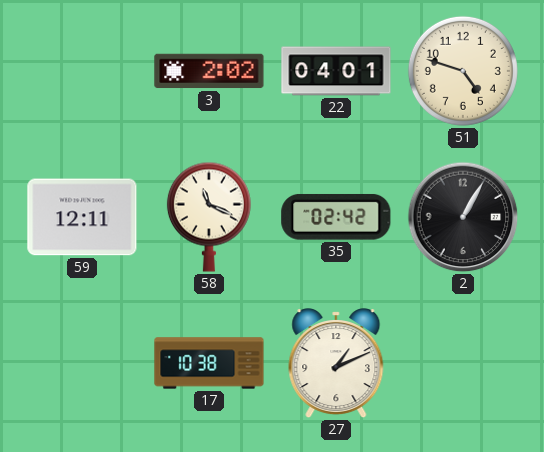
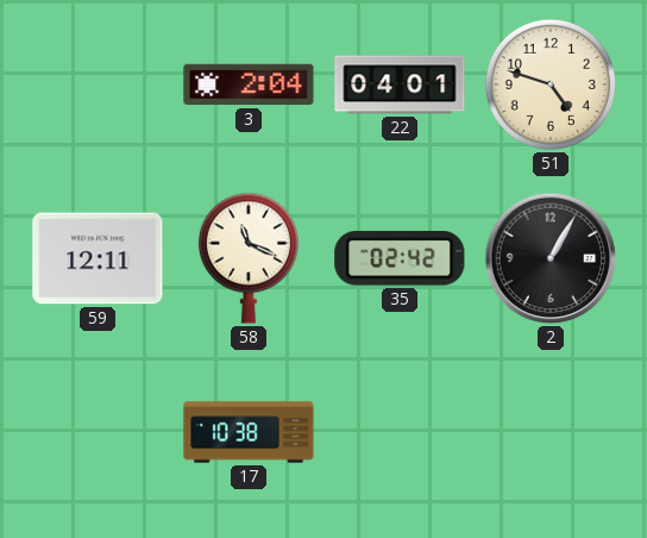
3: 2:02 -> 2:04 (249, 85)
27: 1:11 -> none (336, 364)
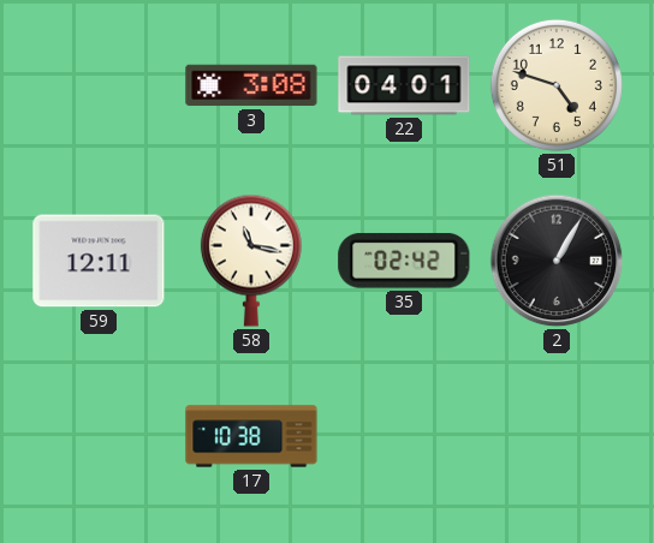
3: 2:04 -> 3:08 (251, 85)
58: 11:19 -> 11:17 (251, 261)
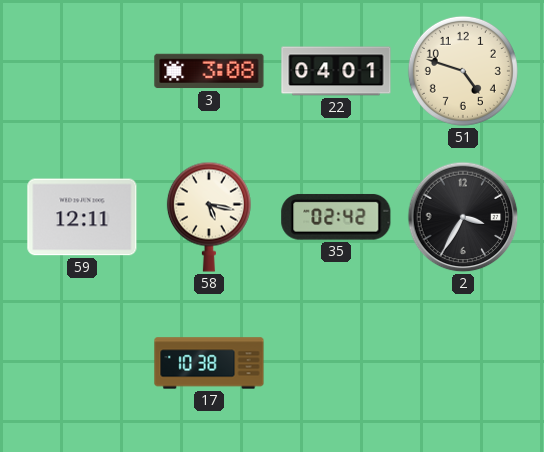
58: 11:17 -> 5:17 (209, 217)
2: 1:05 -> 3:35 (463, 217)
